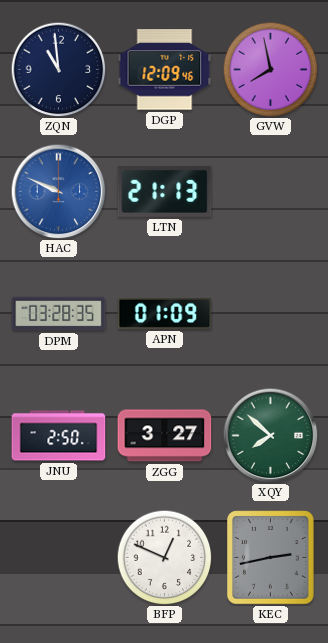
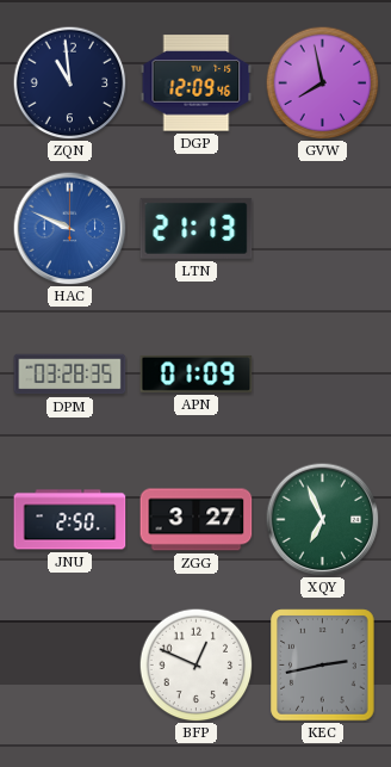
XQY: 7:52 -> 6:56 (322, 519)
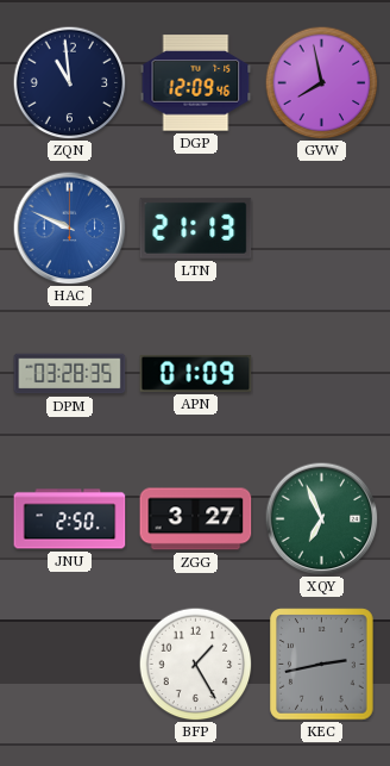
BFP: 12:49 -> 1:25 (195, 664)
